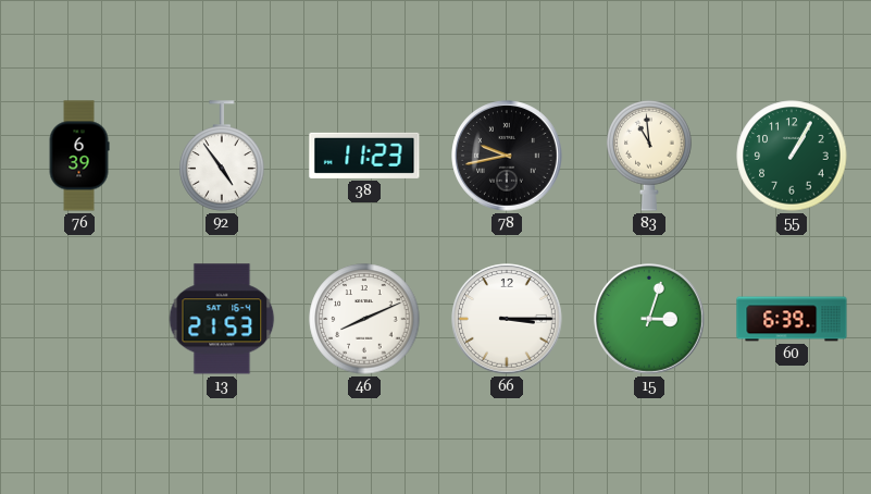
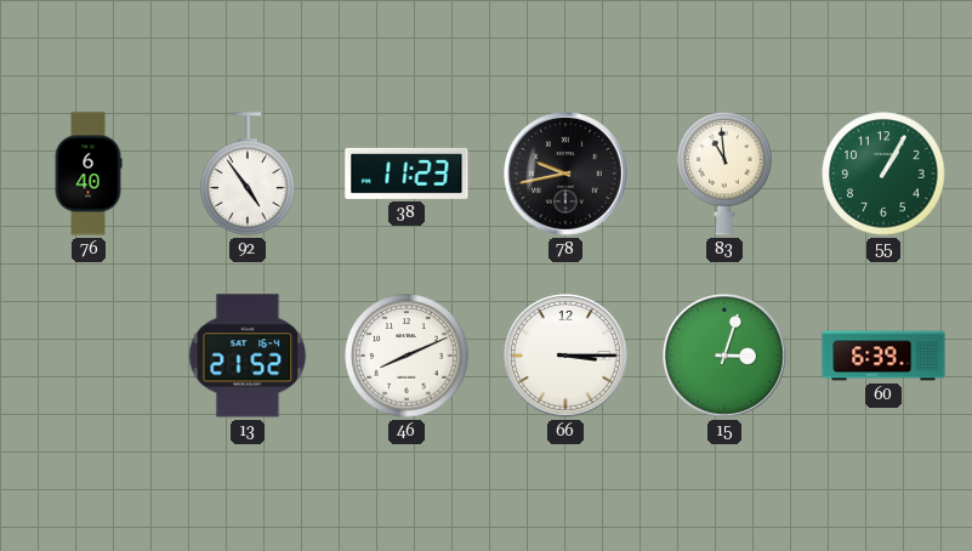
76: 6:39 -> 6:40 (89, 174)
13: 21:53 -> 21:52 (248, 356)
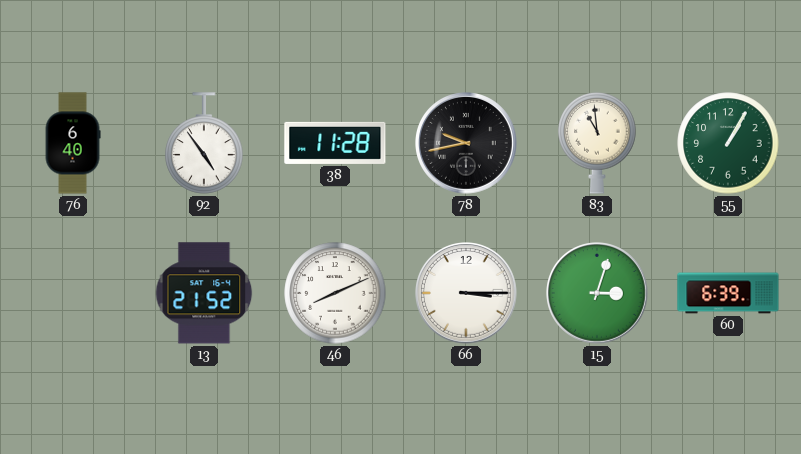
38: 11:23 -> 11:28 (335, 143)
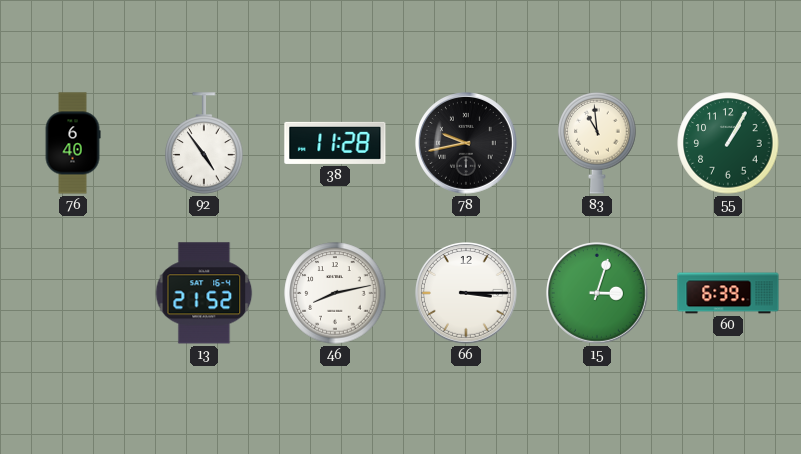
46: 8:11 -> 8:13 (335, 293)
